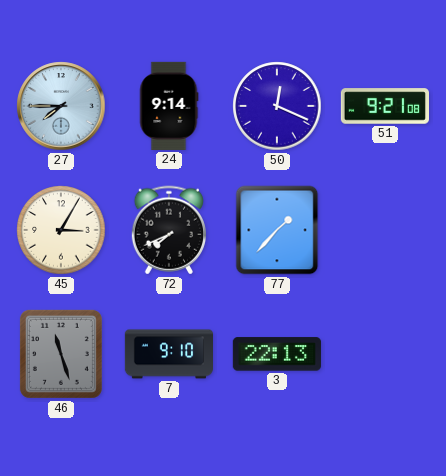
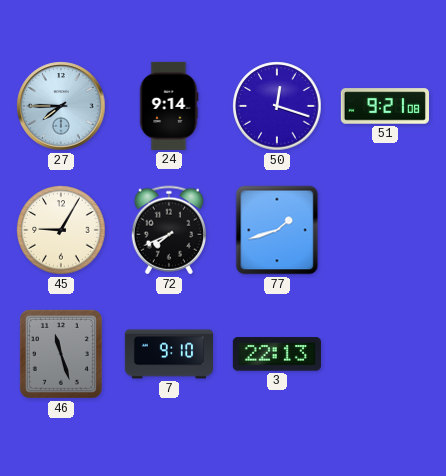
50: 12:19 -> 12:18 (277, 106)
45: 3:05 -> 9:05 (61, 230)
77: 1:37 -> 1:42 (277, 230)
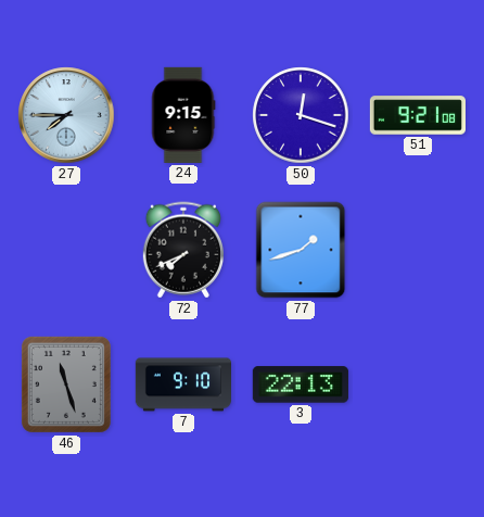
24: 9:14 -> 9:15 (183, 115)
45: 9:05 -> none (61, 230)
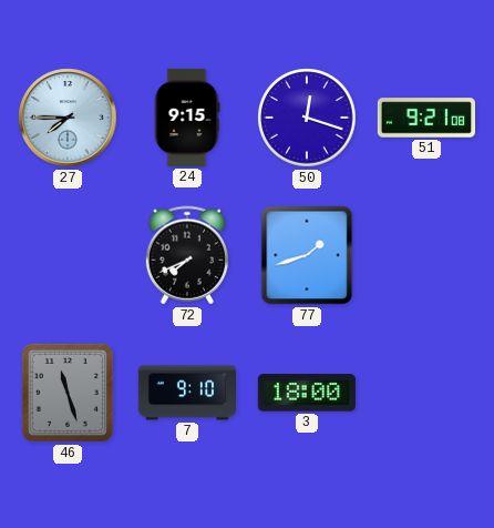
3: 22:13 -> 18:00 (307, 393)
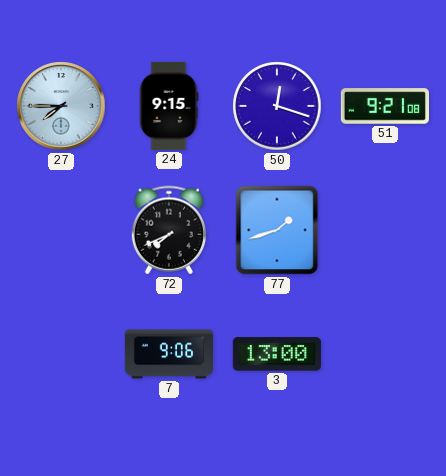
46: 11:27 -> none (68, 393)
7: 9:10 -> 9:06 (168, 354)
3: 18:00 -> 13:00 (277, 354)
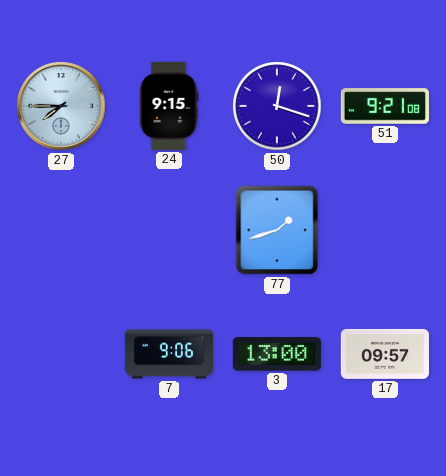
72: 7:41 -> none (169, 230)
17: none -> 09:57 (385, 354)
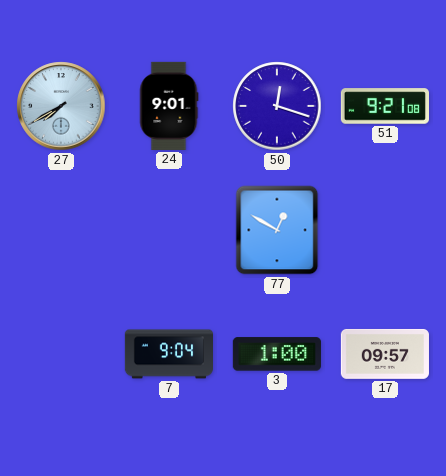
27: 7:45 -> 7:40 (61, 106)
24: 9:15 -> 9:01 (169, 106)
77: 1:42 -> 12:50 (277, 230)
7: 9:06 -> 9:04 (168, 354)
3: 13:00 -> 1:00 (277, 354)
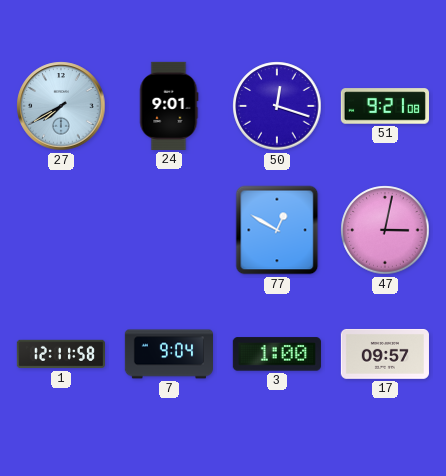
47: none -> 3:02 (385, 230)
1: none -> 12:11 (60, 354)
